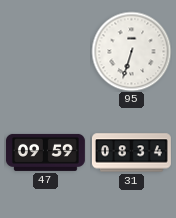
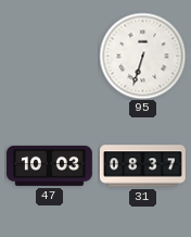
47: 09:59 -> 10:03 (49, 165)
31: 08:34 -> 08:37 (142, 166)
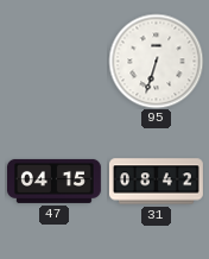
47: 10:03 -> 04:15 (53, 181)
31: 08:37 -> 08:42 (156, 182)
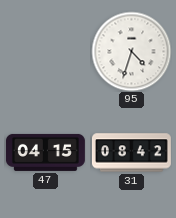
95: 6:33 -> 4:33 (131, 51)
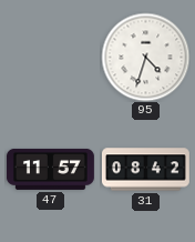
47: 04:15 -> 11:57 (50, 169)
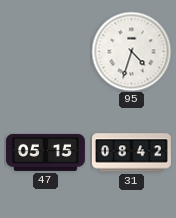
47: 11:57 -> 05:15 (45, 152)
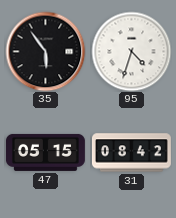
35: none -> 5:54 (45, 51)
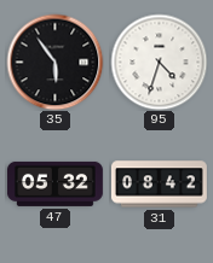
47: 05:15 -> 05:32 (54, 183)
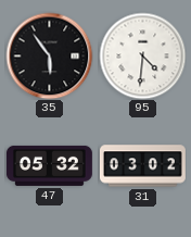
95: 4:33 -> 4:31 (142, 55)
31: 08:42 -> 03:02 (142, 166)
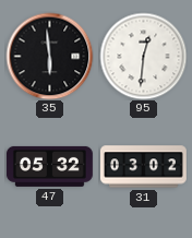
35: 5:54 -> 5:59 (49, 56)
95: 4:31 -> 12:31 (143, 56)
